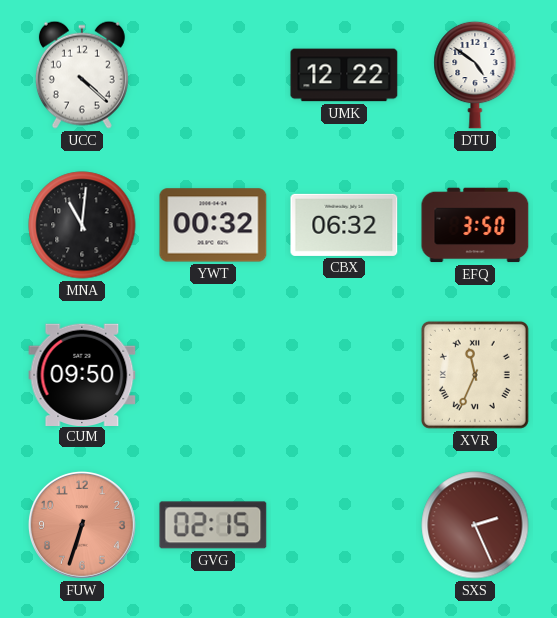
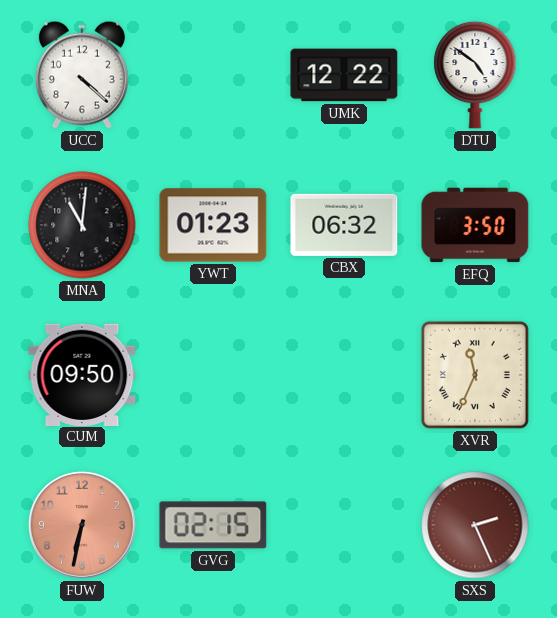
YWT: 00:32 -> 01:23 (213, 225)
FUW: 6:33 -> 6:32 (82, 525)
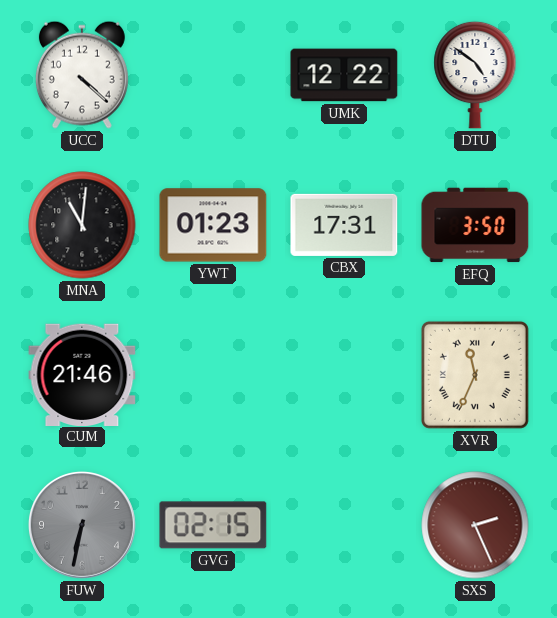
CBX: 06:32 -> 17:31 (344, 225)
CUM: 09:50 -> 21:46 (82, 374)
FUW dial: salmon -> grey (82, 525)
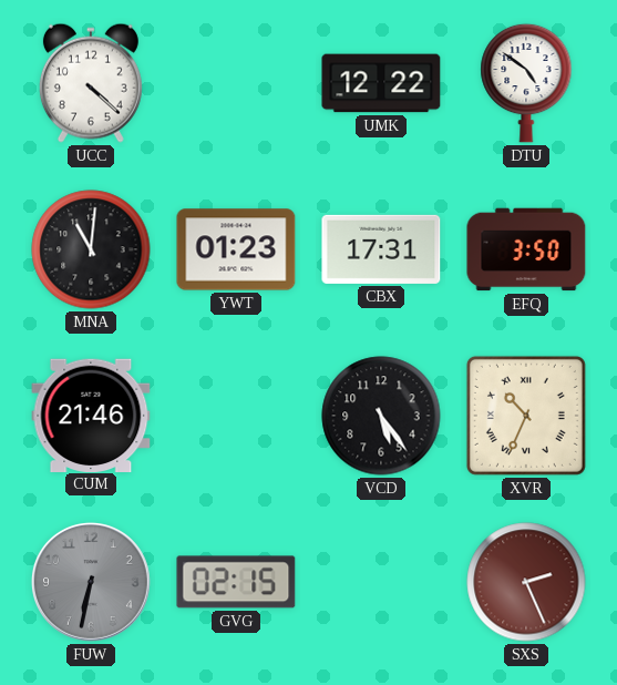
VCD: none -> 5:24 (381, 416)
XVR: 11:34 -> 10:34 (526, 416)
